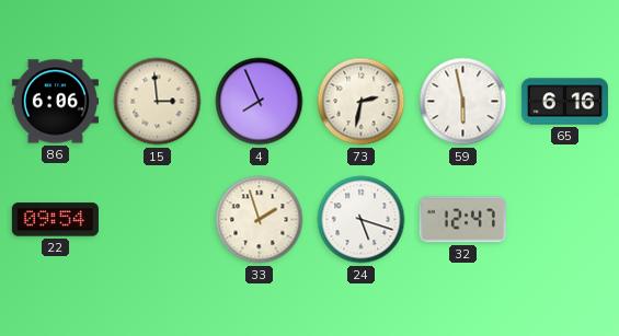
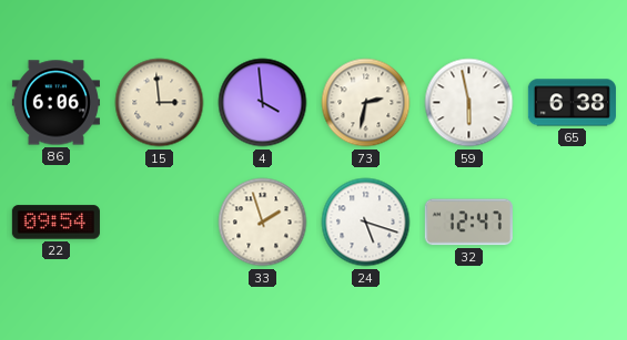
4: 7:56 -> 3:59 (263, 103)
65: 6:16 -> 6:38 (572, 103)
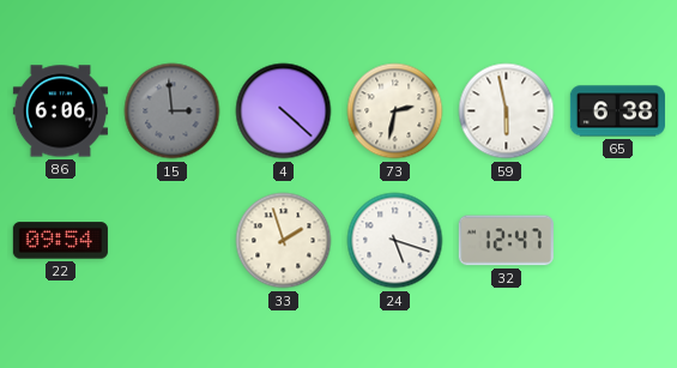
15 dial: cream -> grey (173, 111)
4: 3:59 -> 4:22 (284, 111)
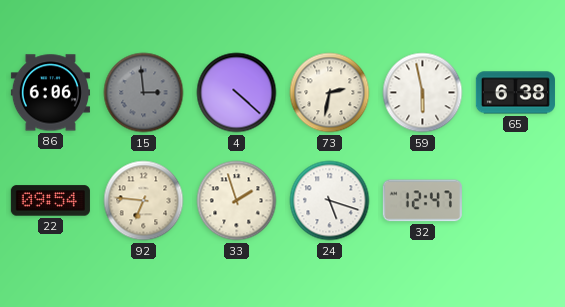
92: none -> 6:46 (144, 201)
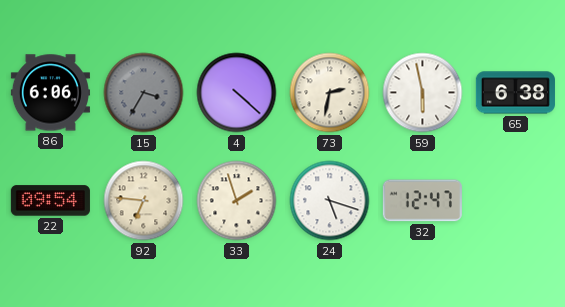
15: 2:59 -> 3:35 (144, 93)
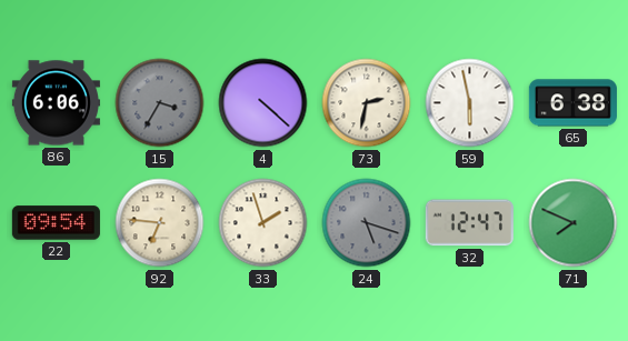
24 dial: white -> grey (367, 223)
71: none -> 7:49 (574, 223)
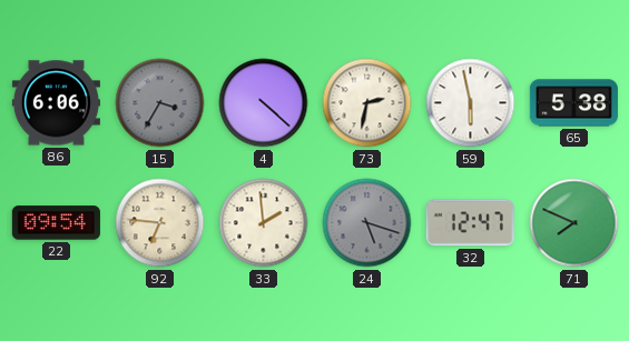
65: 6:38 -> 5:38 (573, 103)
33: 1:57 -> 1:59 (264, 223)
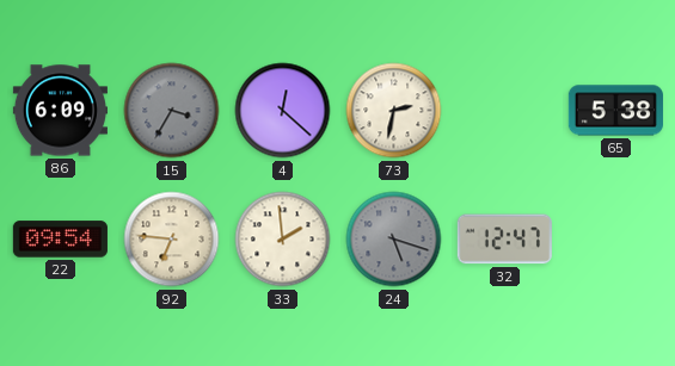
86: 6:06 -> 6:09 (60, 111)
4: 4:22 -> 12:22 (283, 111)
59: 5:58 -> none (471, 103)
71: 7:49 -> none (574, 223)
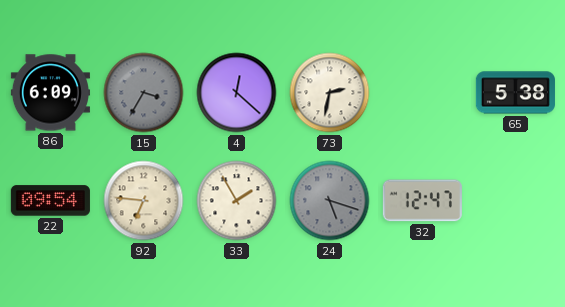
33: 1:59 -> 1:55 (237, 201)
